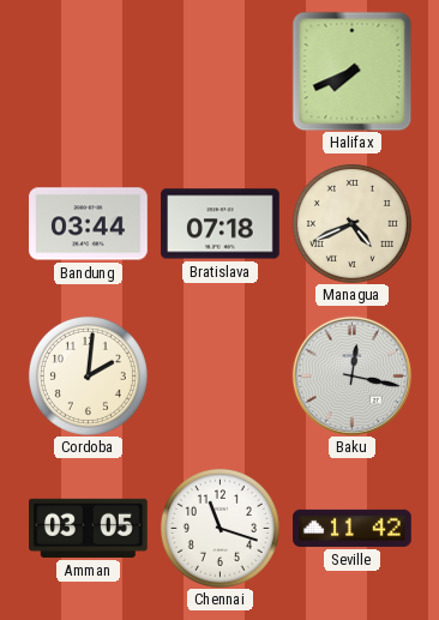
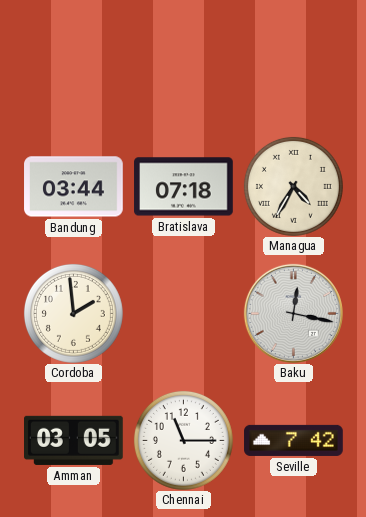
Halifax: 7:41 -> none (351, 71)
Managua: 4:41 -> 4:35 (293, 186)
Cordoba: 2:01 -> 1:59 (73, 313)
Chennai: 11:18 -> 11:15 (183, 440)
Seville: 11:42 -> 7:42 (294, 440)
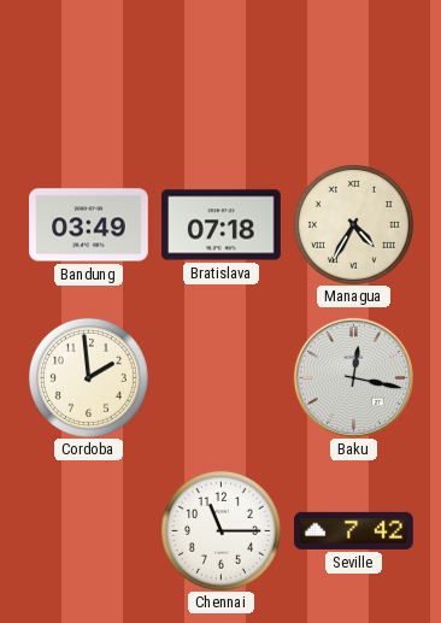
Bandung: 03:44 -> 03:49 (89, 225)
Amman: 03:05 -> none (74, 440)
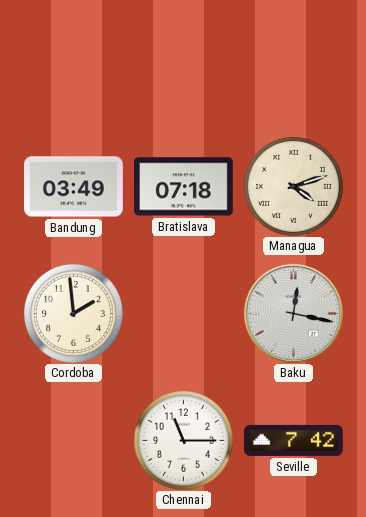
Managua: 4:35 -> 4:12 (293, 186)
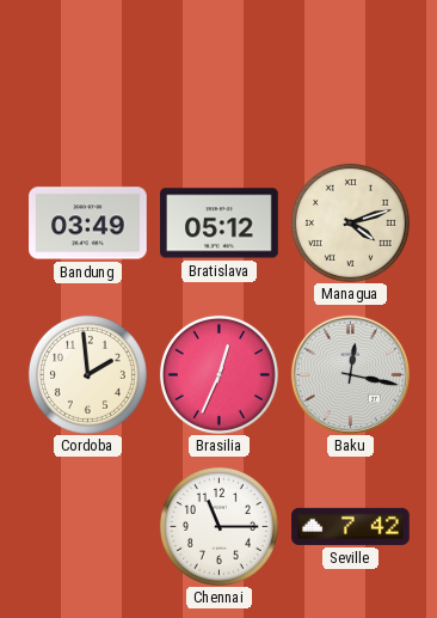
Bratislava: 07:18 -> 05:12 (220, 224)
Brasilia: none -> 12:34 (219, 374)
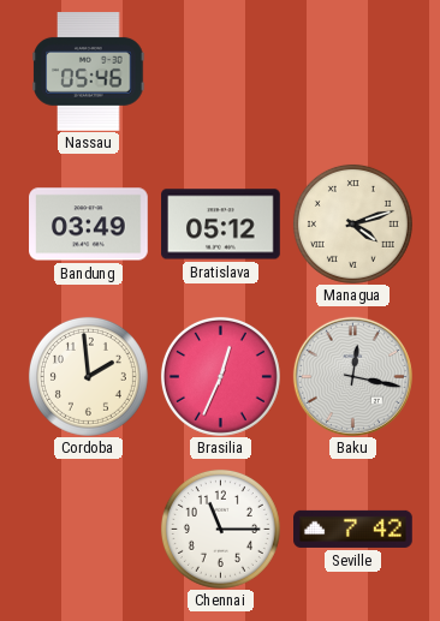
Nassau: none -> 05:46 (89, 72)
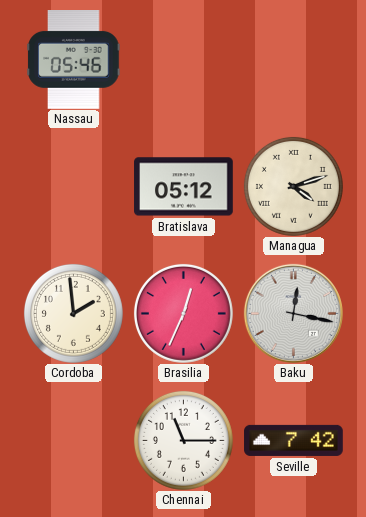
Bandung: 03:49 -> none (89, 225)
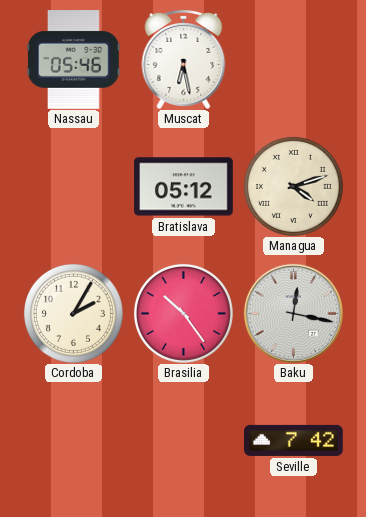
Muscat: none -> 6:28 (184, 60)
Cordoba: 1:59 -> 2:05 (73, 313)
Brasilia: 12:34 -> 10:24 (183, 313)
Chennai: 11:15 -> none (183, 440)
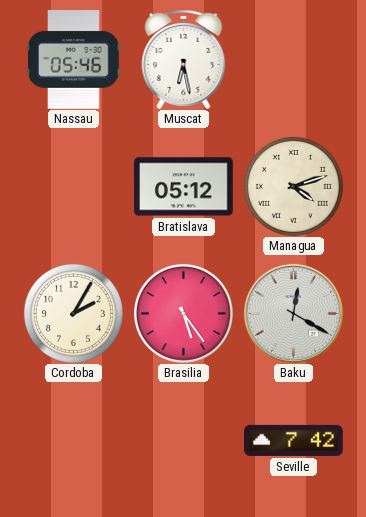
Brasilia: 10:24 -> 5:24 (183, 313)
Baku: 12:17 -> 12:20 (293, 313)
